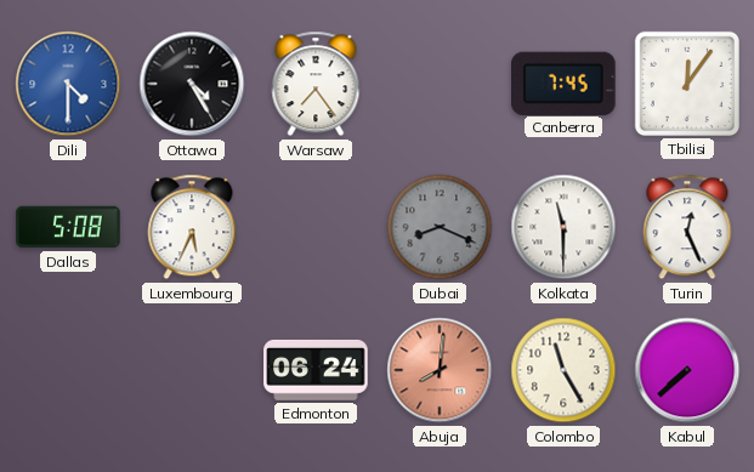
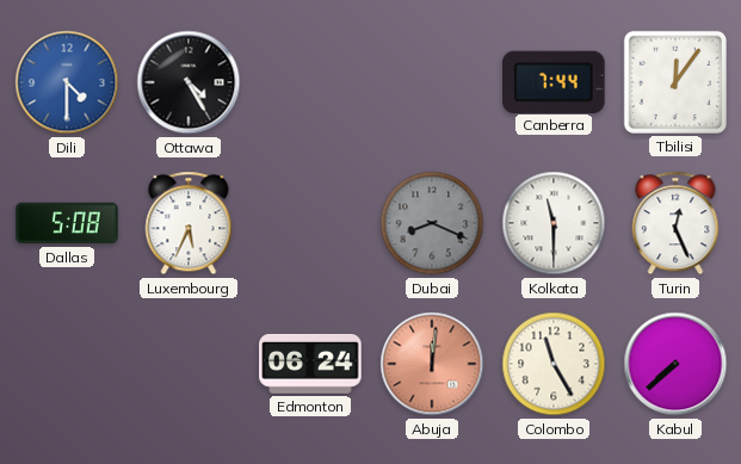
Warsaw: 7:24 -> none (316, 84)
Canberra: 7:45 -> 7:44 (555, 81)
Abuja: 8:01 -> 12:01 (432, 364)
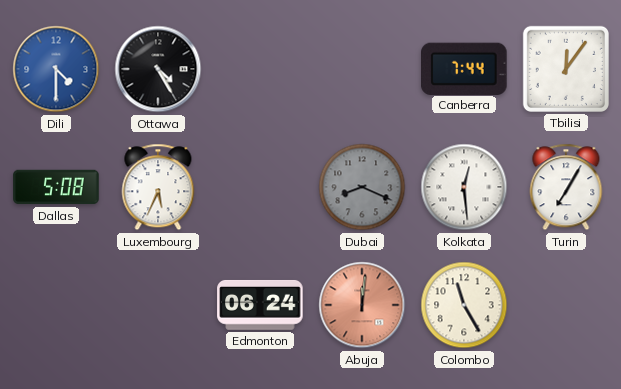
Kolkata: 11:30 -> 12:29 (464, 187)
Turin: 12:26 -> 7:05 (566, 187)
Kabul: 7:38 -> none (675, 364)
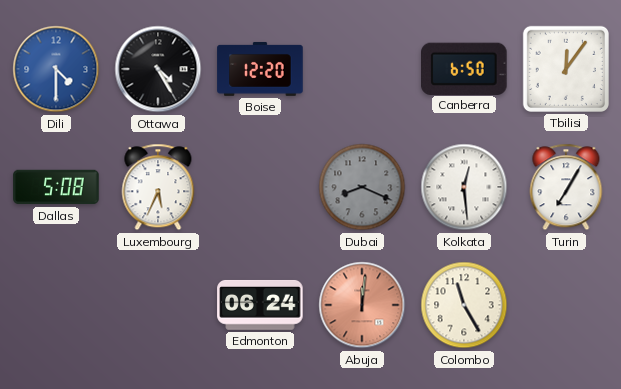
Boise: none -> 12:20 (260, 69)
Canberra: 7:44 -> 6:50 (465, 68)
